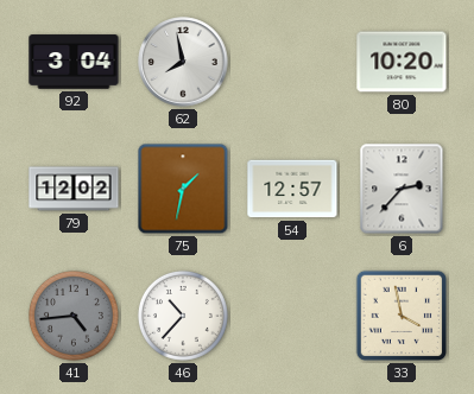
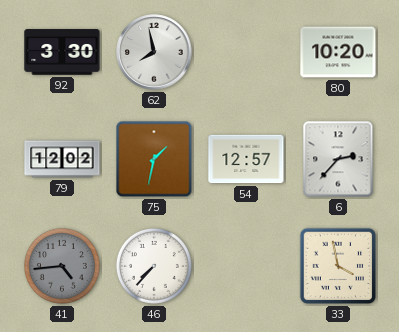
92: 3:04 -> 3:30 (62, 52)
46: 10:37 -> 7:37 (154, 266)
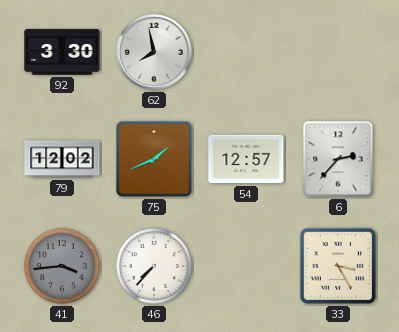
80: 10:20 -> none (338, 52)
75: 1:32 -> 1:41 (154, 159)
41: 4:44 -> 3:44 (62, 266)
33: 3:58 -> 3:25 (338, 266)
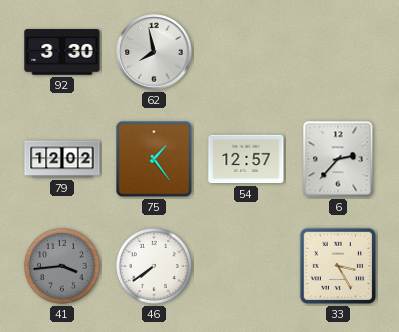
75: 1:41 -> 1:24 (154, 159)
46: 7:37 -> 7:39 (154, 266)
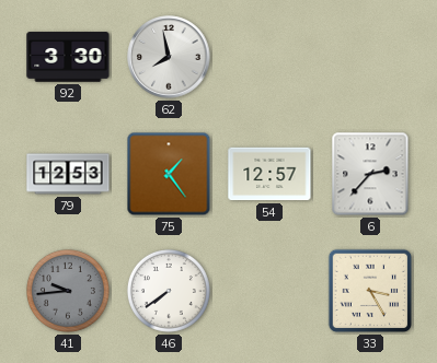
79: 12:02 -> 12:53 (68, 174)
41: 3:44 -> 9:44 (68, 291)
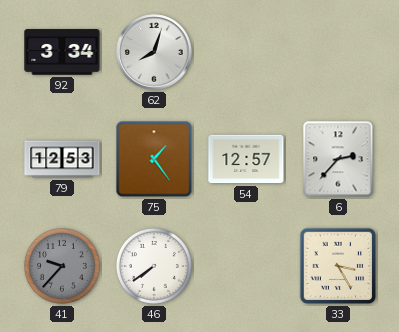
92: 3:30 -> 3:34 (62, 52)
62: 7:58 -> 8:03 (154, 52)
41: 9:44 -> 9:37 (62, 266)
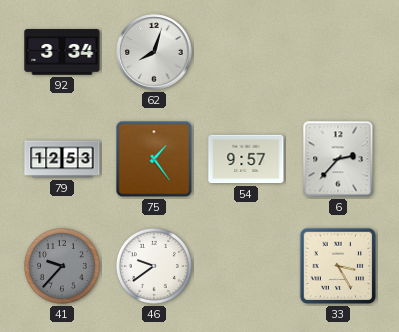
54: 12:57 -> 9:57 (246, 159)
46: 7:39 -> 9:39 (154, 266)
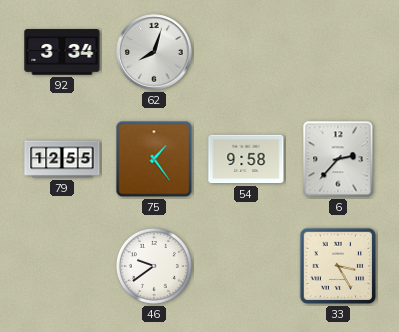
79: 12:53 -> 12:55 (62, 159)
54: 9:57 -> 9:58 (246, 159)
41: 9:37 -> none (62, 266)
